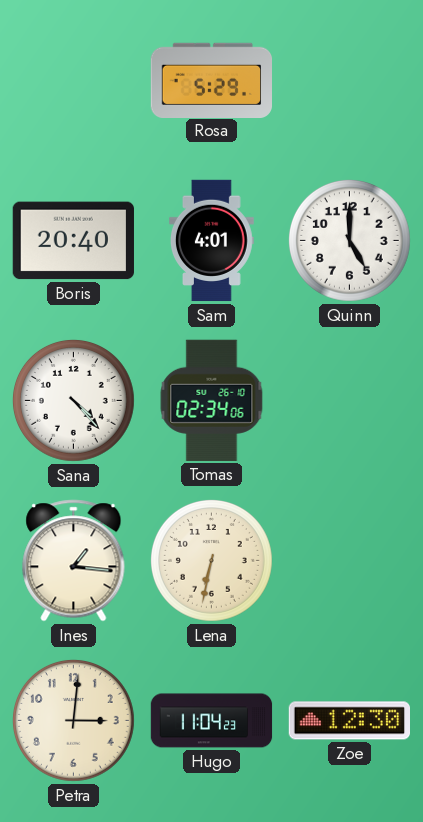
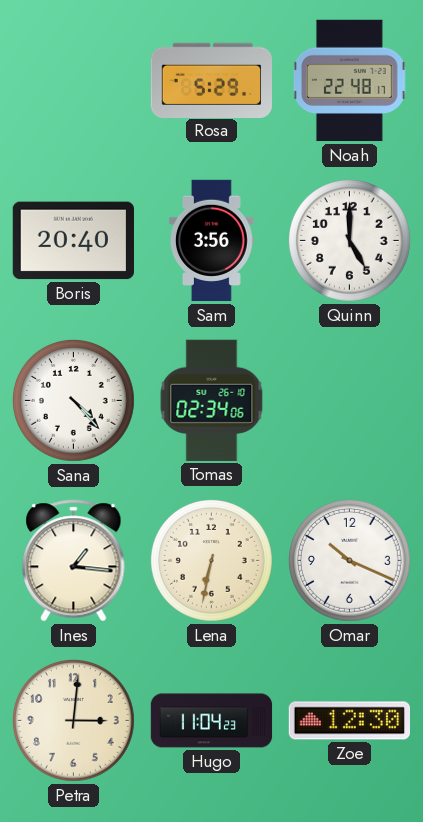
Noah: none -> 22:48 (350, 81)
Sam: 4:01 -> 3:56 (212, 241)
Omar: none -> 10:19 (349, 560)
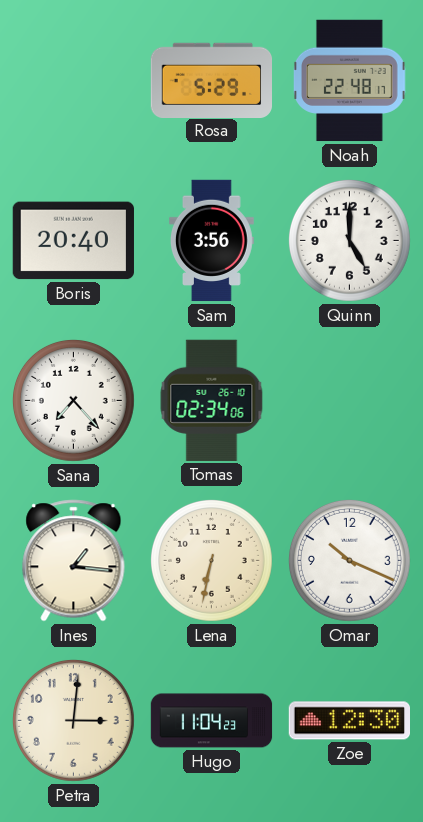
Sana: 4:23 -> 7:23 (73, 400)
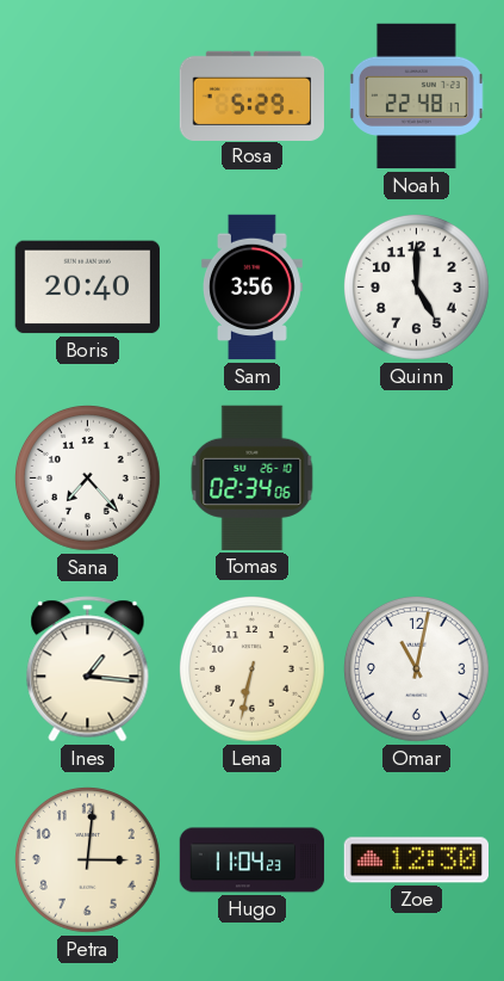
Omar: 10:19 -> 11:02 (416, 668)
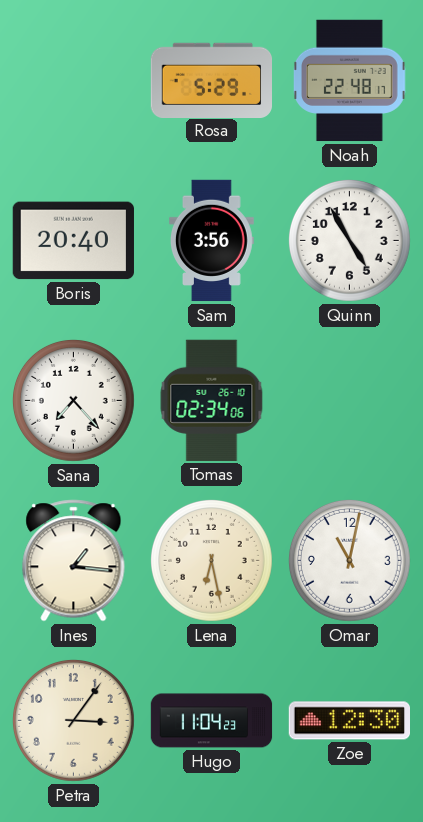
Quinn: 5:00 -> 4:55 (349, 240)
Lena: 6:32 -> 6:28 (211, 560)
Petra: 3:01 -> 3:06 (73, 720)
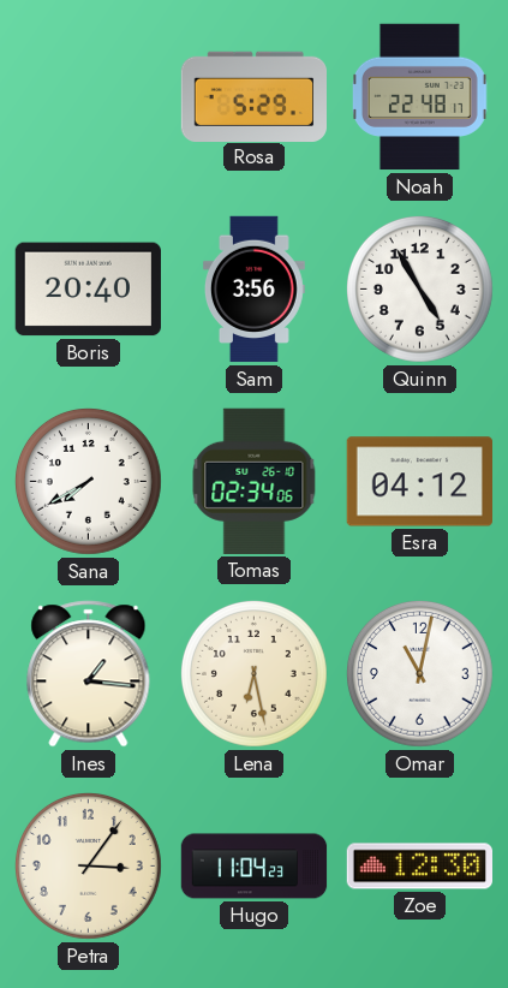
Sana: 7:23 -> 7:40 (88, 481)
Esra: none -> 04:12 (419, 482)
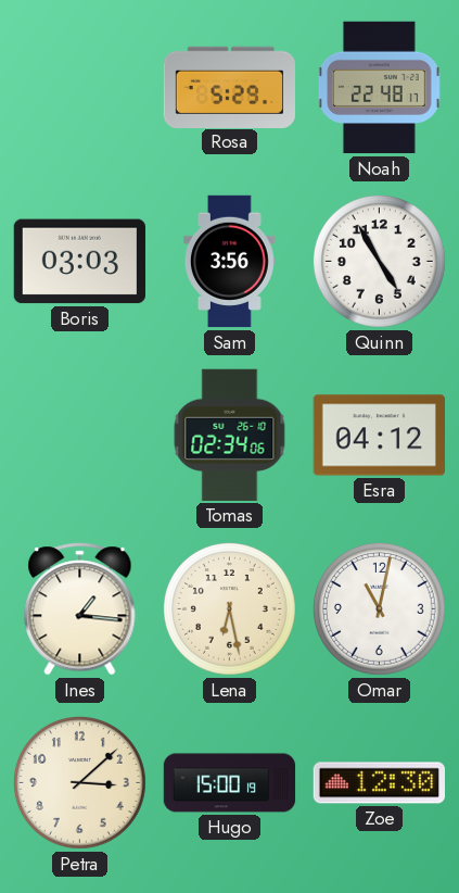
Boris: 20:40 -> 03:03 (79, 262)
Sana: 7:40 -> none (88, 481)
Petra: 3:06 -> 3:08 (79, 782)
Hugo: 11:04 -> 15:00 (230, 783)
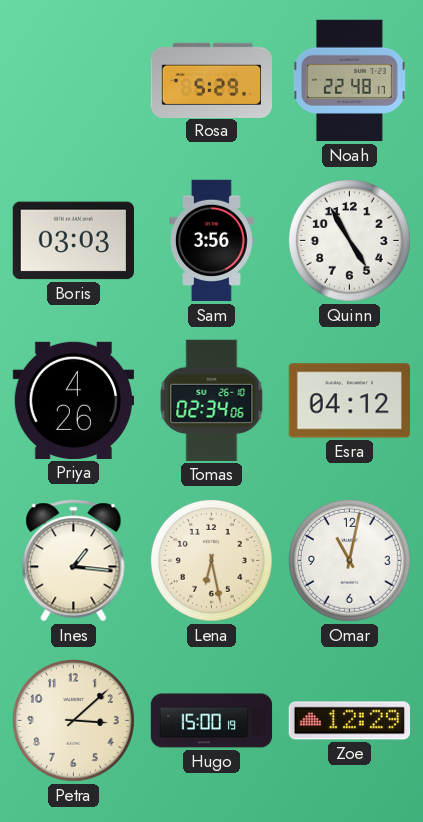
Priya: none -> 4:26 (73, 400)
Zoe: 12:30 -> 12:29 (350, 721)
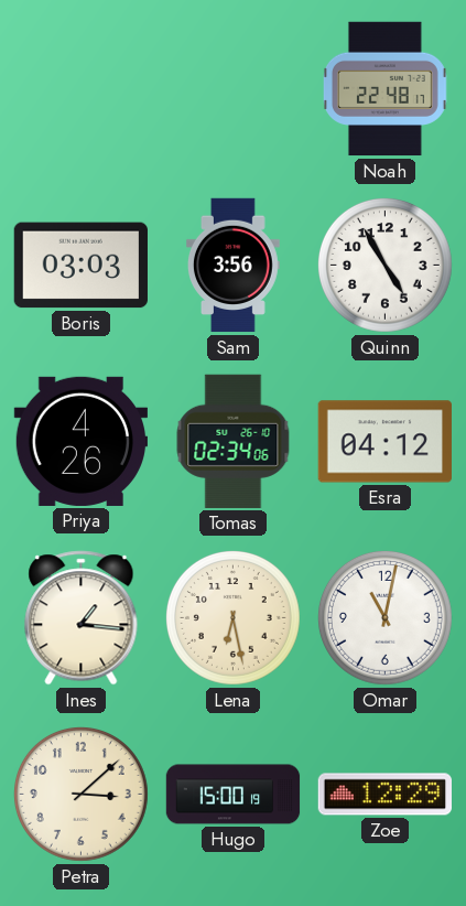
Rosa: 5:29 -> none (212, 80)
